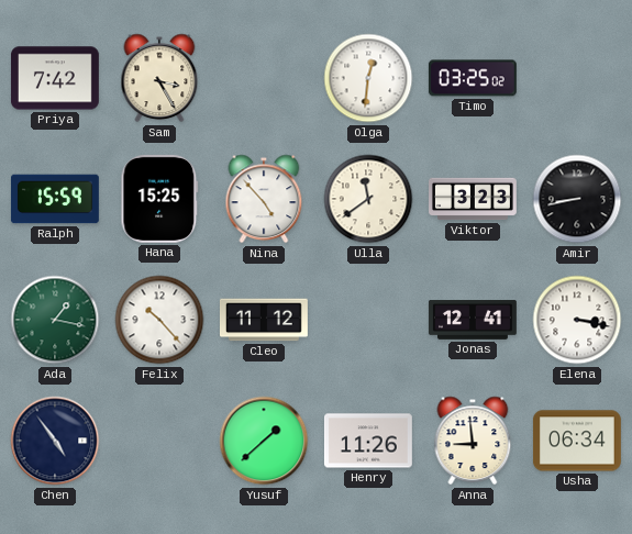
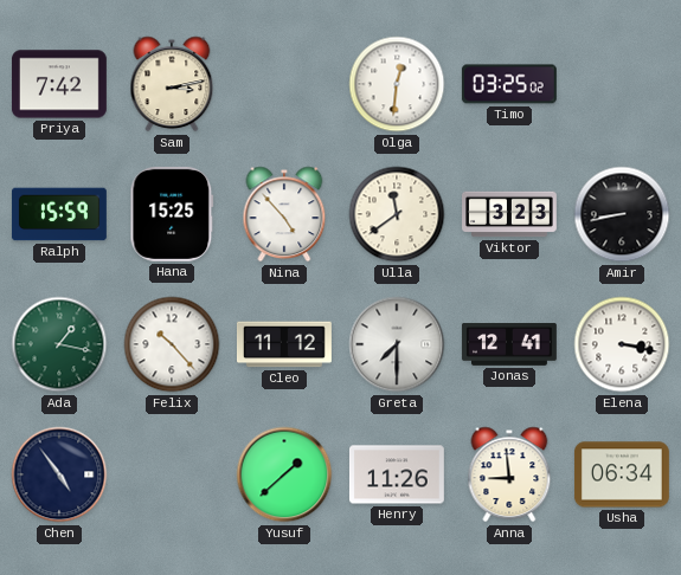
Sam: 3:25 -> 3:13 (172, 84)
Greta: none -> 7:30 (397, 344)
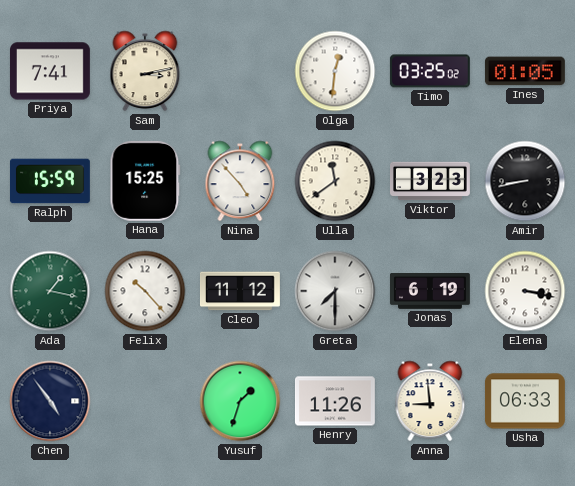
Priya: 7:42 -> 7:41 (50, 71)
Ines: none -> 01:05 (525, 71)
Jonas: 12:41 -> 6:19 (430, 292)
Yusuf: 1:38 -> 1:33 (240, 401)
Usha: 06:34 -> 06:33 (525, 401)
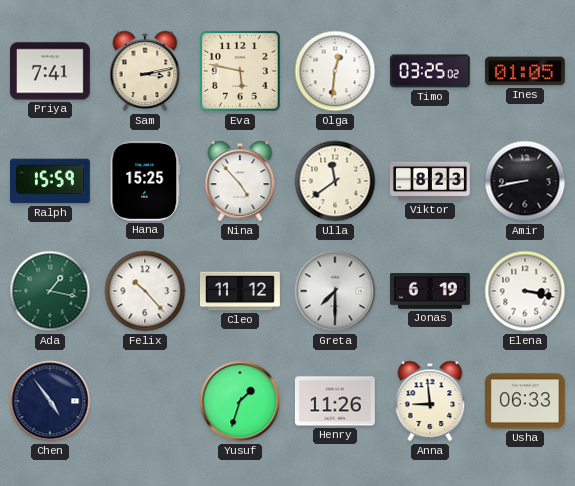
Eva: none -> 5:47 (240, 71)
Viktor: 3:23 -> 8:23 (431, 181)
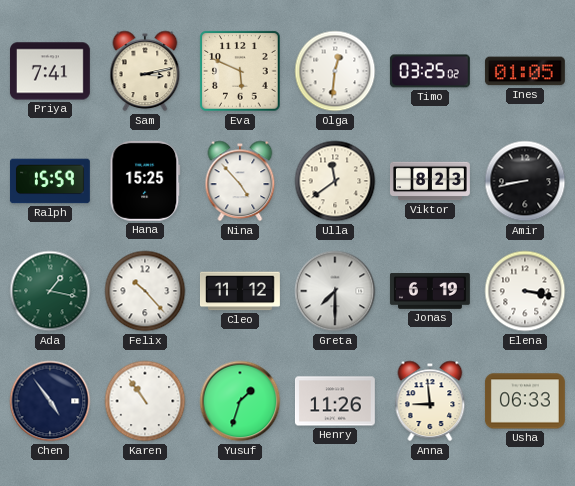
Eva: 5:47 -> 5:49 (240, 71)
Karen: none -> 10:54 (145, 401)
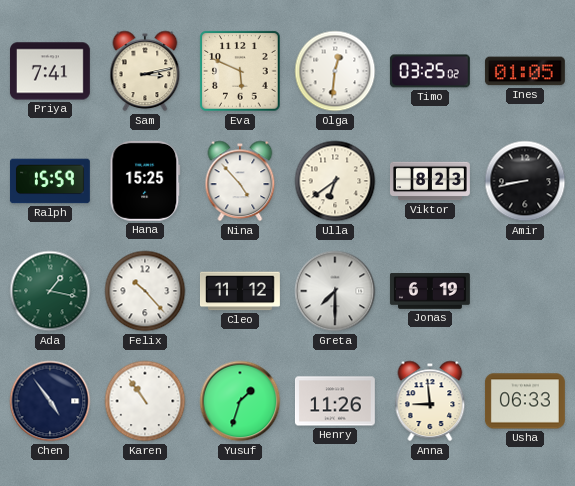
Ulla: 11:39 -> 6:39 (335, 181)
Elena: 3:17 -> none (525, 291)
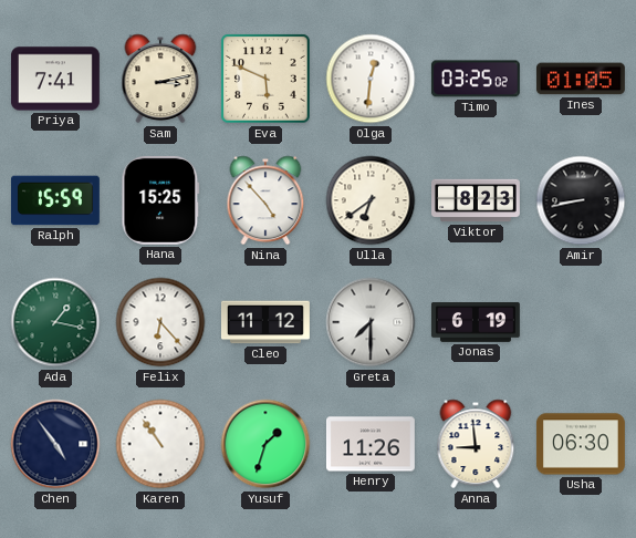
Felix: 10:23 -> 6:23 (160, 322)
Usha: 06:33 -> 06:30 (581, 444)
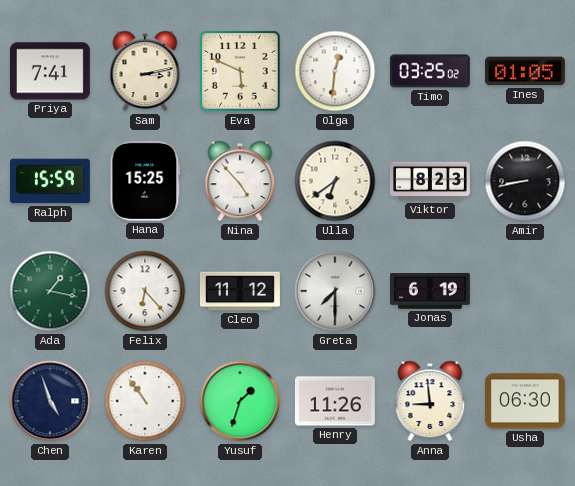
Chen: 4:54 -> 4:57 (50, 401)
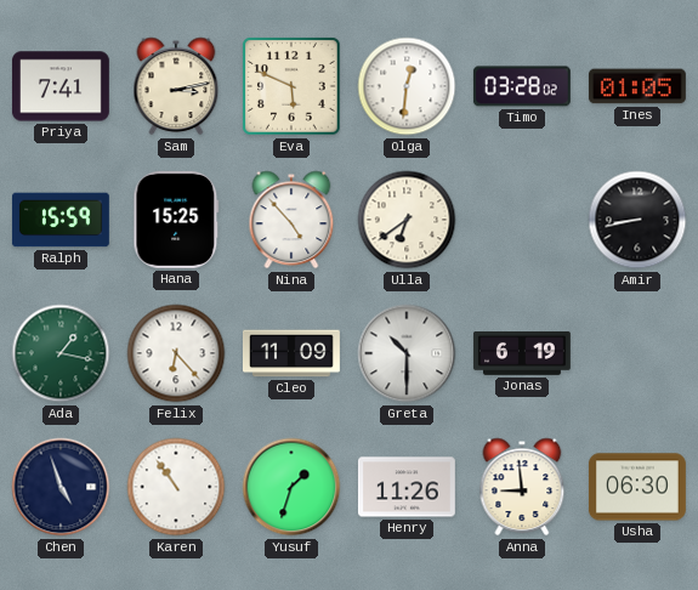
Timo: 03:25 -> 03:28 (522, 86)
Viktor: 8:23 -> none (431, 181)
Cleo: 11:12 -> 11:09 (291, 353)
Greta: 7:30 -> 10:30 (407, 353)
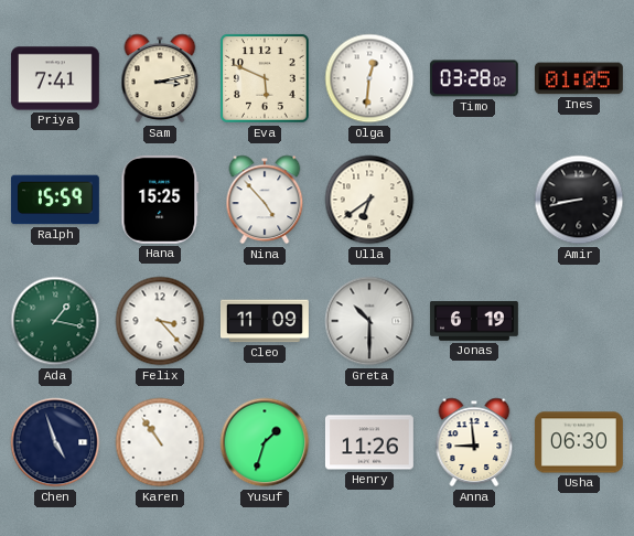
Felix: 6:23 -> 3:23 (160, 321)
